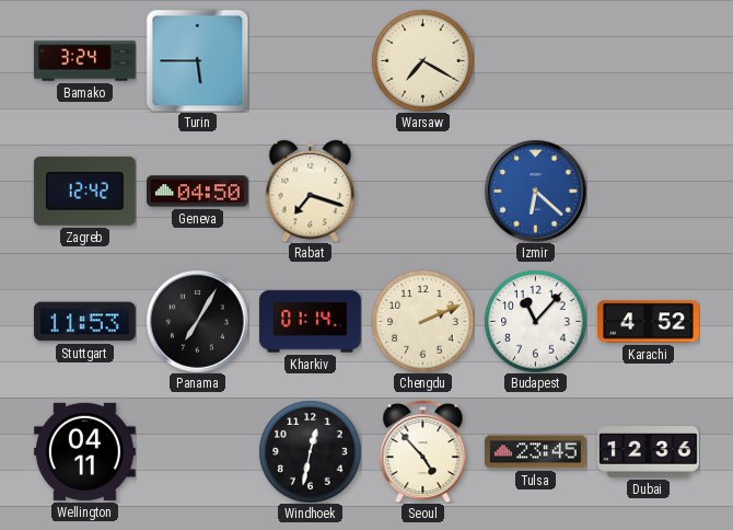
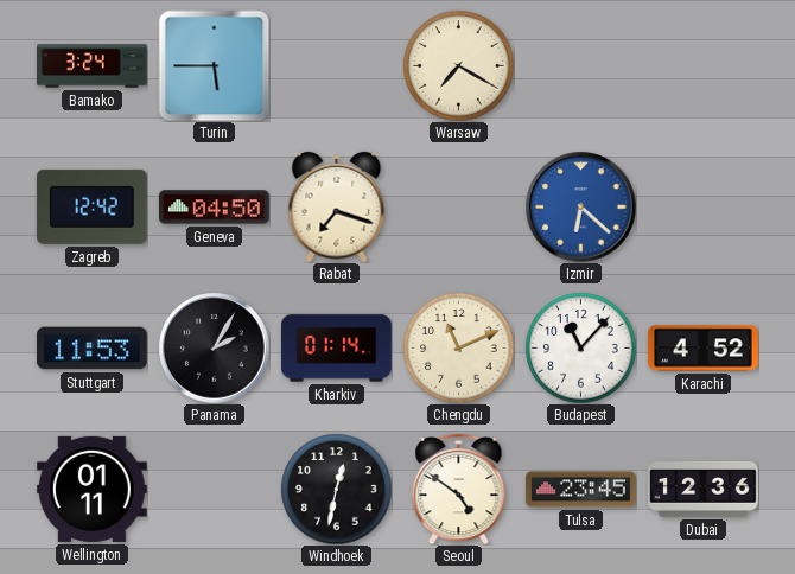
Panama: 7:05 -> 2:05 (214, 347)
Chengdu: 2:11 -> 11:11 (458, 347)
Wellington: 04:11 -> 01:11 (91, 489)
Seoul: 4:53 -> 4:51 (459, 490)
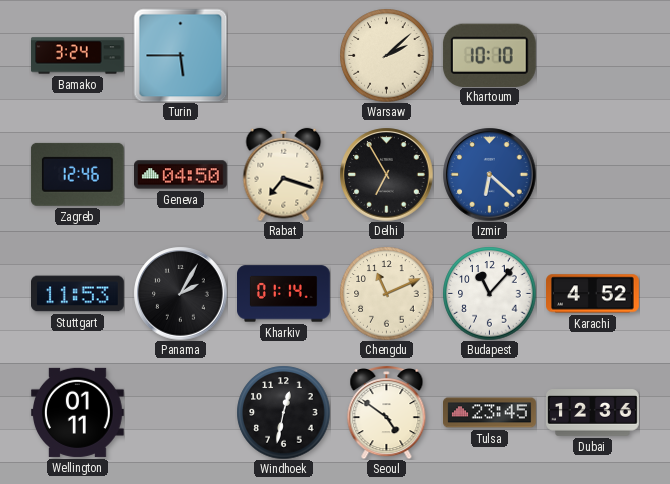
Warsaw: 7:20 -> 2:08 (386, 55)
Khartoum: none -> 10:10 (489, 55)
Zagreb: 12:42 -> 12:46 (77, 174)
Delhi: none -> 6:55 (386, 174)
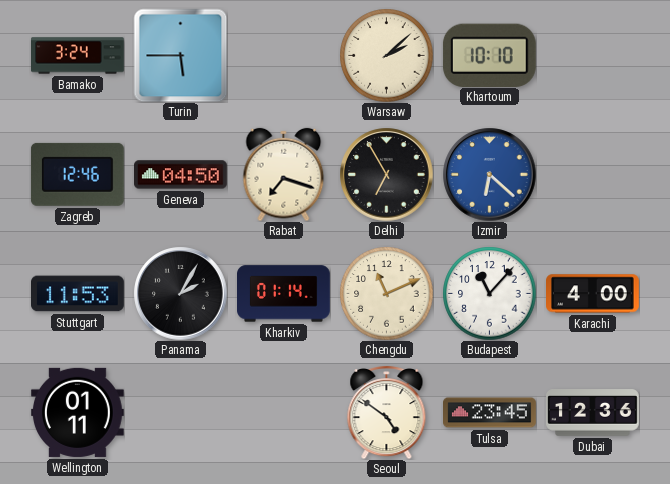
Karachi: 4:52 -> 4:00 (593, 294)
Windhoek: 12:32 -> none (283, 412)
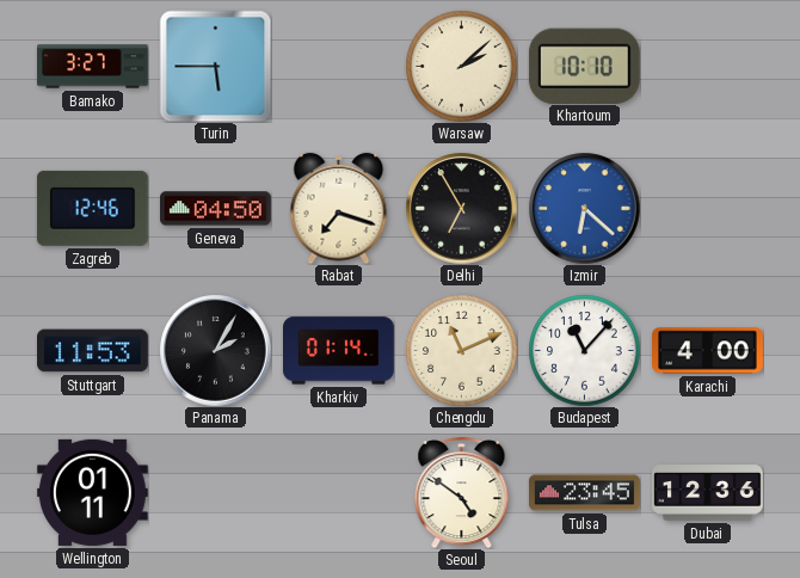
Bamako: 3:24 -> 3:27 (93, 67)
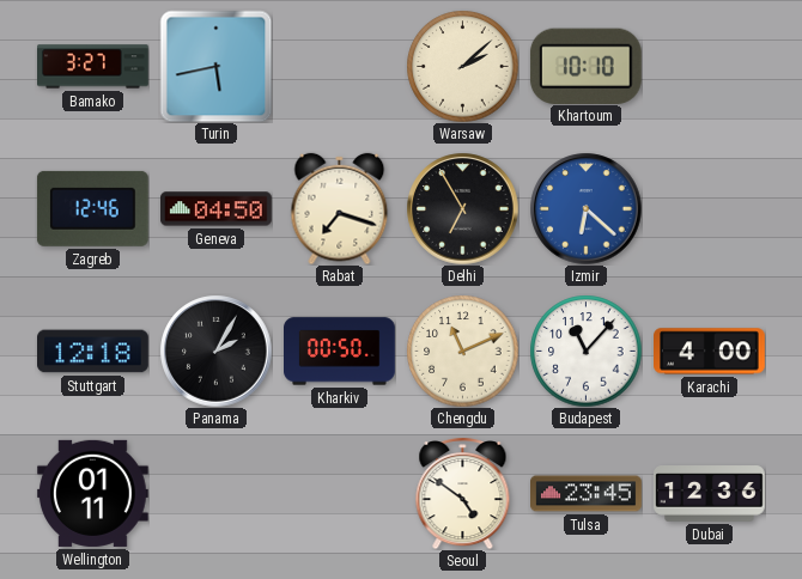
Turin: 5:45 -> 5:43 (215, 66)
Stuttgart: 11:53 -> 12:18 (93, 352)
Kharkiv: 01:14 -> 00:50 (340, 352)
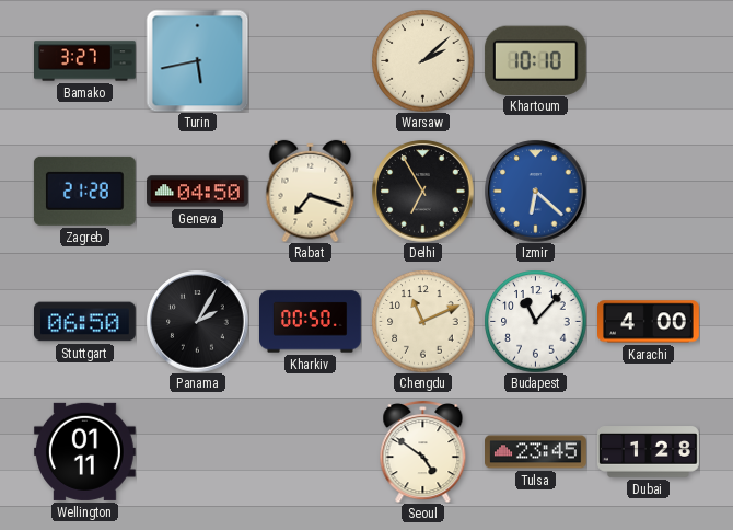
Zagreb: 12:46 -> 21:28 (84, 191)
Stuttgart: 12:18 -> 06:50 (85, 322)
Dubai: 12:36 -> 1:28 (649, 452)
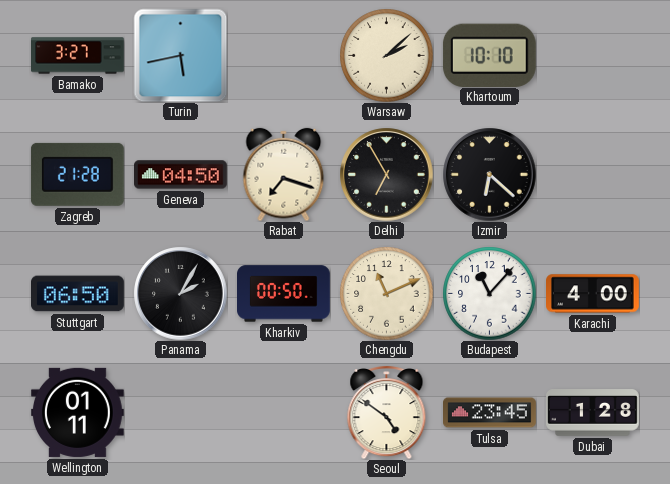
Izmir dial: blue -> black (489, 174)
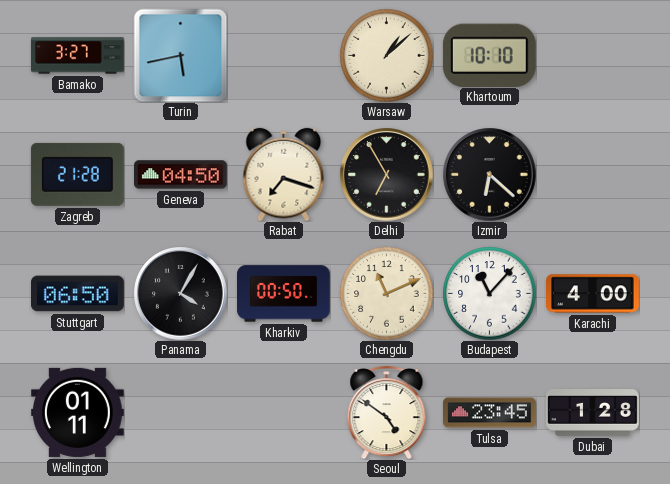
Warsaw: 2:08 -> 1:08 (386, 55)
Panama: 2:05 -> 4:05 (180, 293)
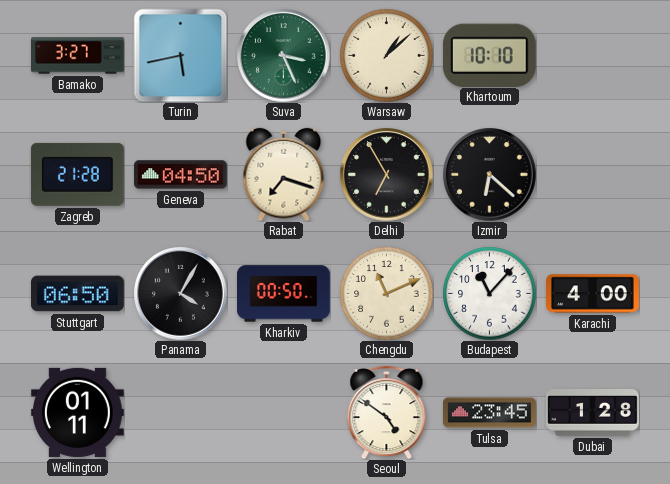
Suva: none -> 3:26 (283, 55)
